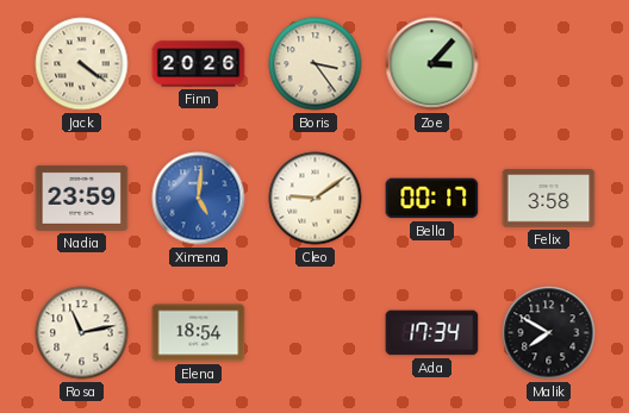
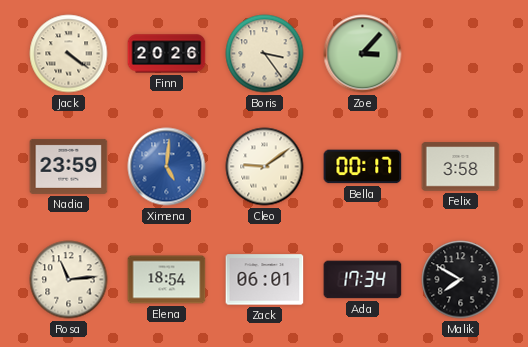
Rosa: 11:13 -> 11:14 (69, 280)
Zack: none -> 06:01 (265, 280)
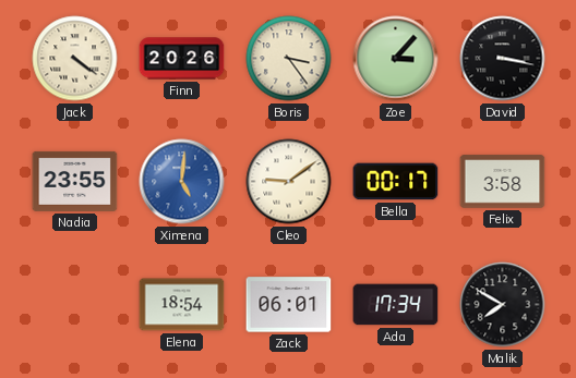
David: none -> 3:17 (503, 59)
Nadia: 23:59 -> 23:55 (75, 181)
Rosa: 11:14 -> none (69, 280)
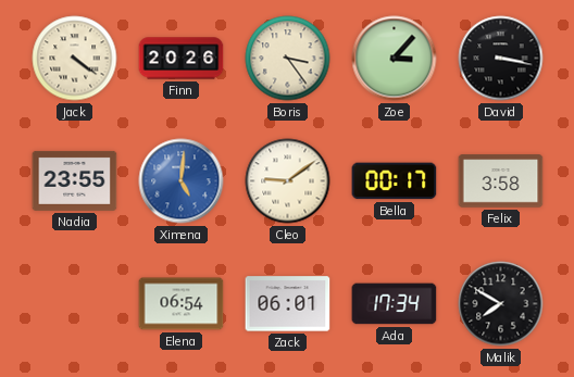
Elena: 18:54 -> 06:54 (182, 304)
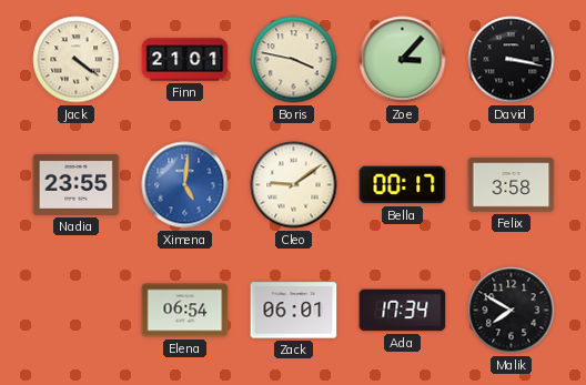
Finn: 20:26 -> 21:01 (185, 60)
Boris: 3:24 -> 3:47 (294, 60)
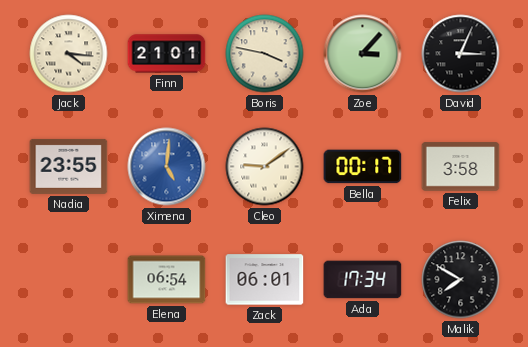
Jack: 4:21 -> 4:16 (69, 54)
David: 3:17 -> 3:04 (461, 54)
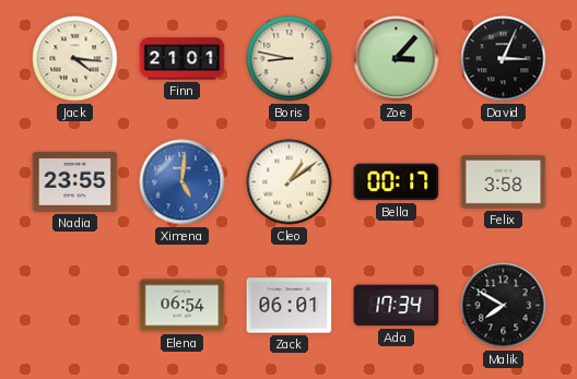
Boris: 3:47 -> 8:47 (290, 59)
Cleo: 9:09 -> 1:09 (290, 182)
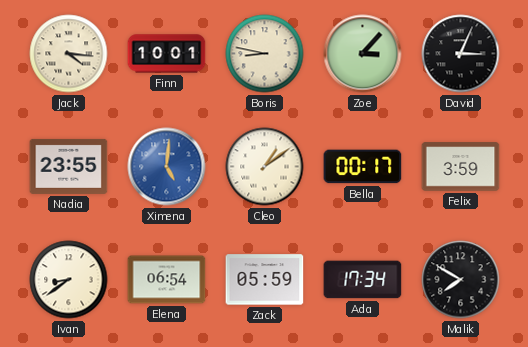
Finn: 21:01 -> 10:01 (167, 54)
Felix: 3:58 -> 3:59 (461, 167)
Ivan: none -> 8:39 (69, 280)
Zack: 06:01 -> 05:59 (265, 280)
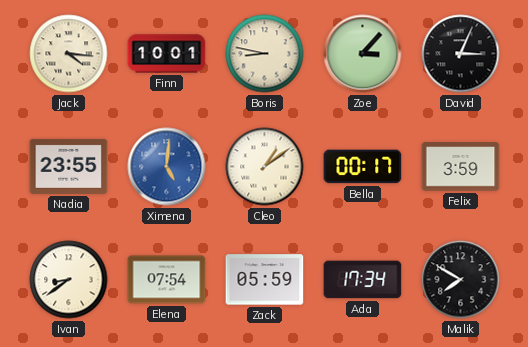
Elena: 06:54 -> 07:54 (167, 280)
